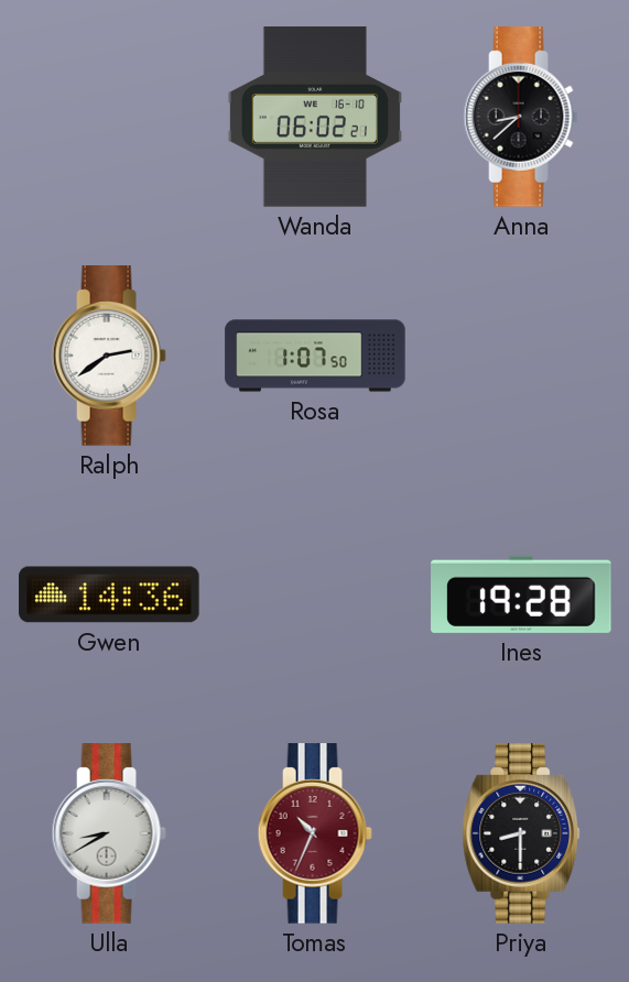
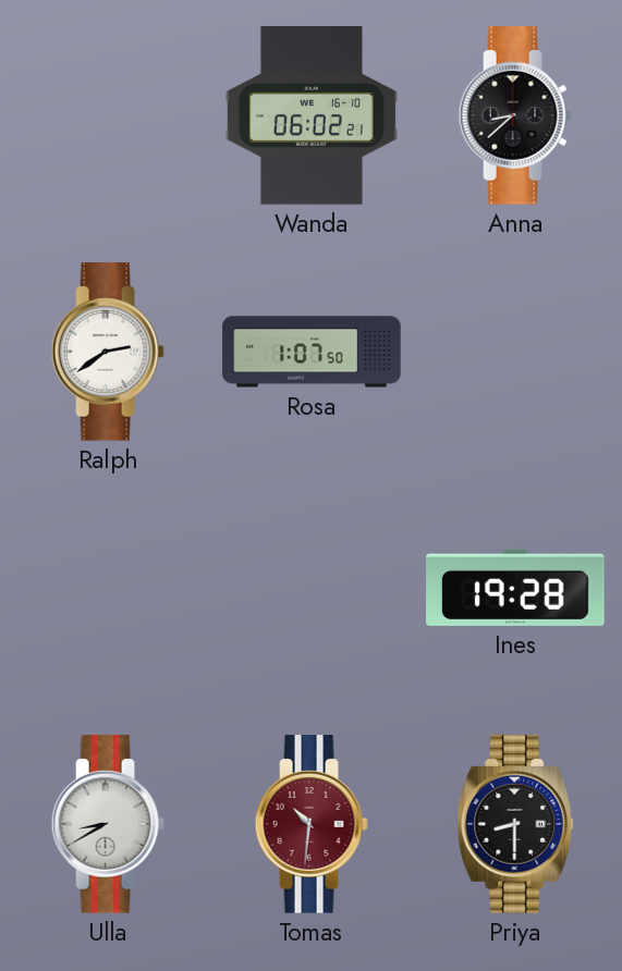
Gwen: 14:36 -> none (109, 594)
Tomas: 10:34 -> 10:31 (312, 824)
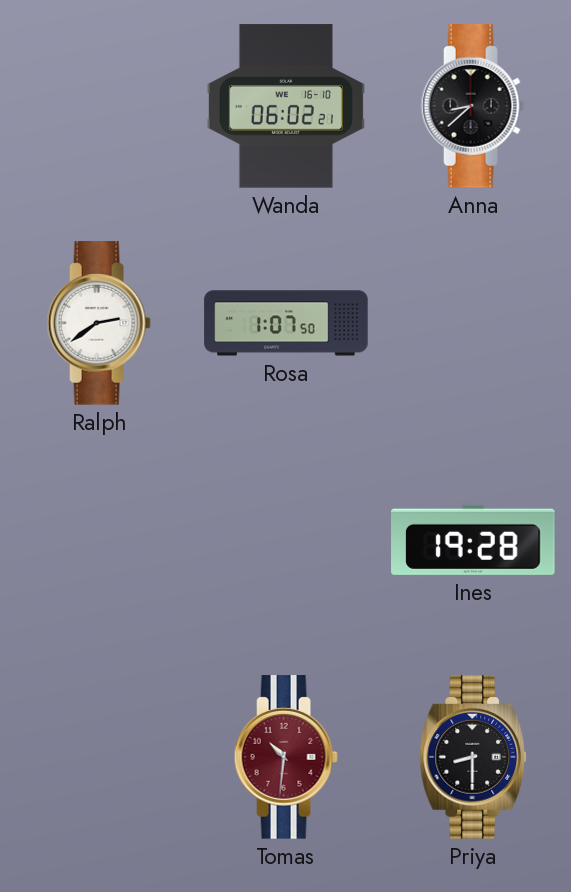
Ulla: 8:40 -> none (108, 824)
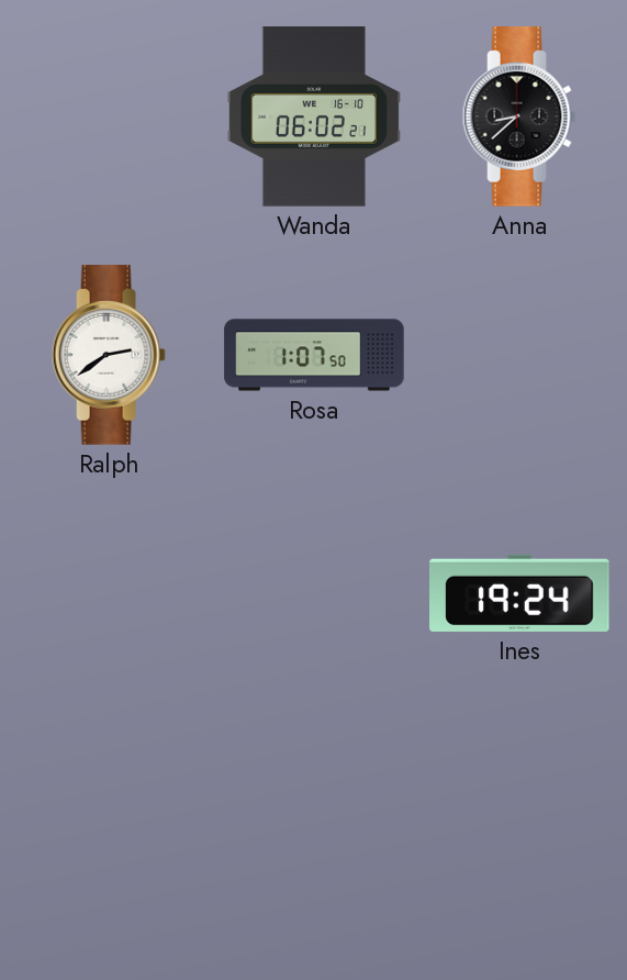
Ines: 19:28 -> 19:24 (519, 593)
Tomas: 10:31 -> none (286, 757)
Priya: 8:30 -> none (473, 757)
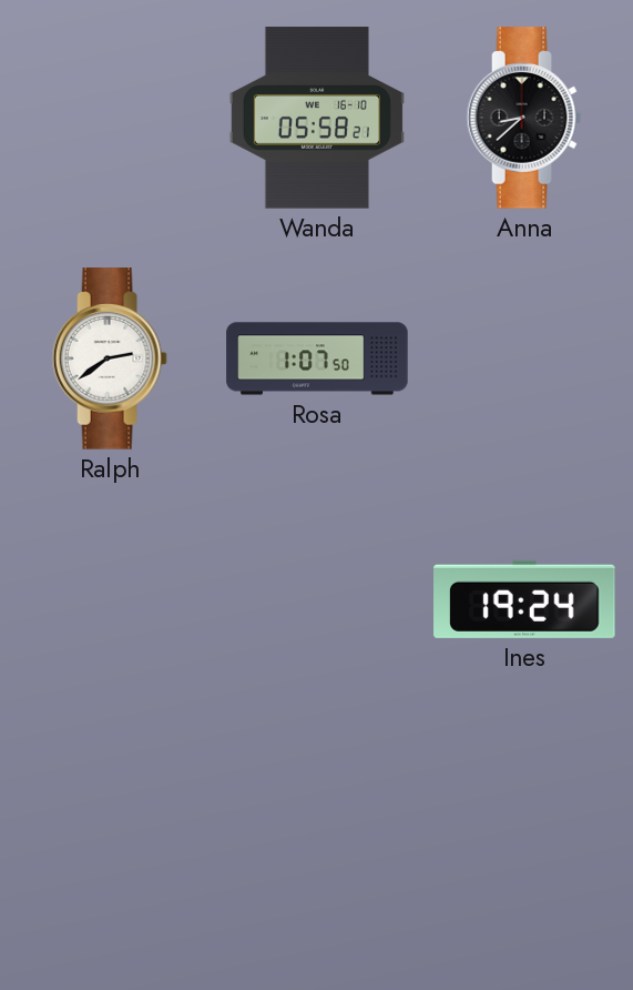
Wanda: 06:02 -> 05:58 (317, 118)
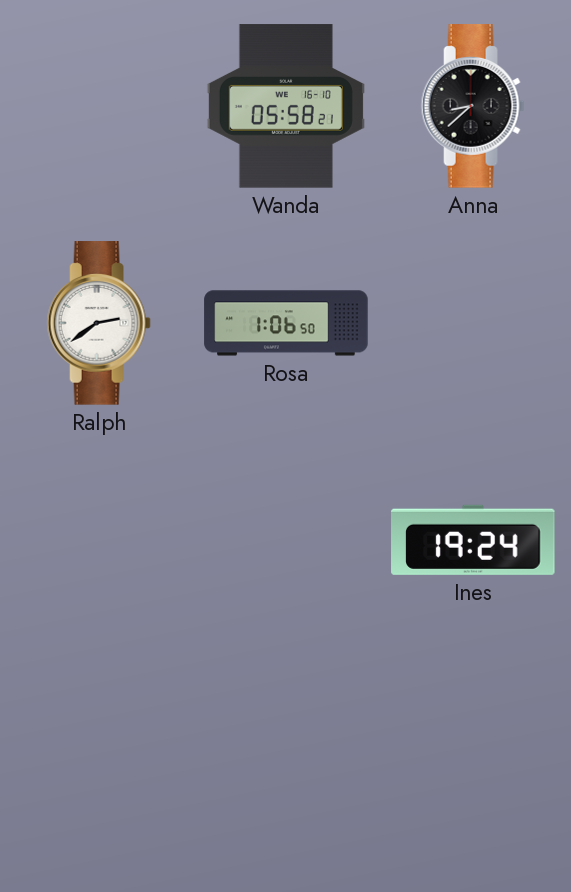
Rosa: 1:07 -> 1:06 (286, 323)
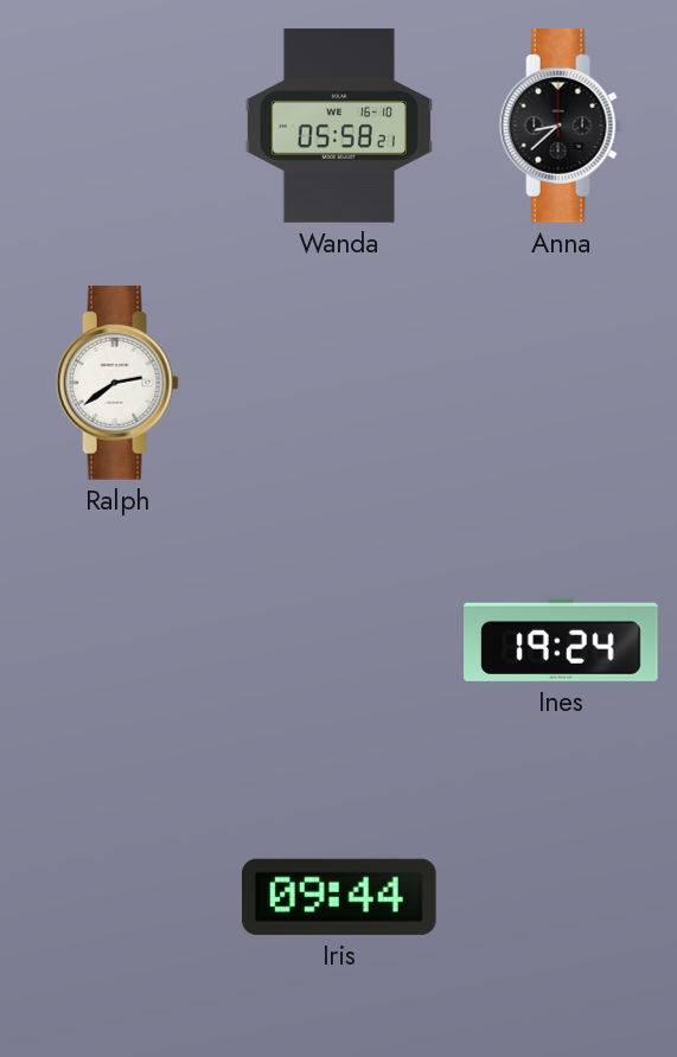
Rosa: 1:06 -> none (286, 323)
Iris: none -> 09:44 (340, 897)
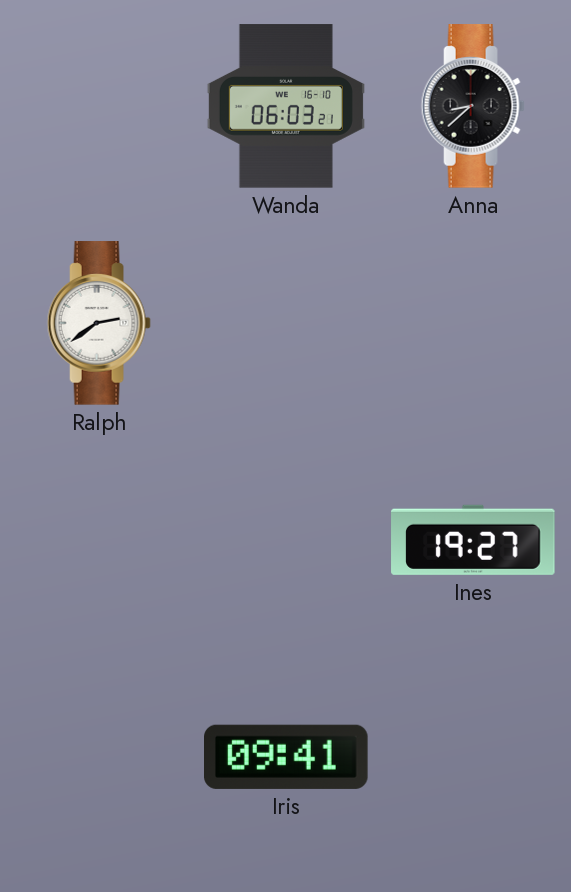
Wanda: 05:58 -> 06:03 (286, 106)
Ines: 19:24 -> 19:27 (473, 540)
Iris: 09:44 -> 09:41 (287, 757)
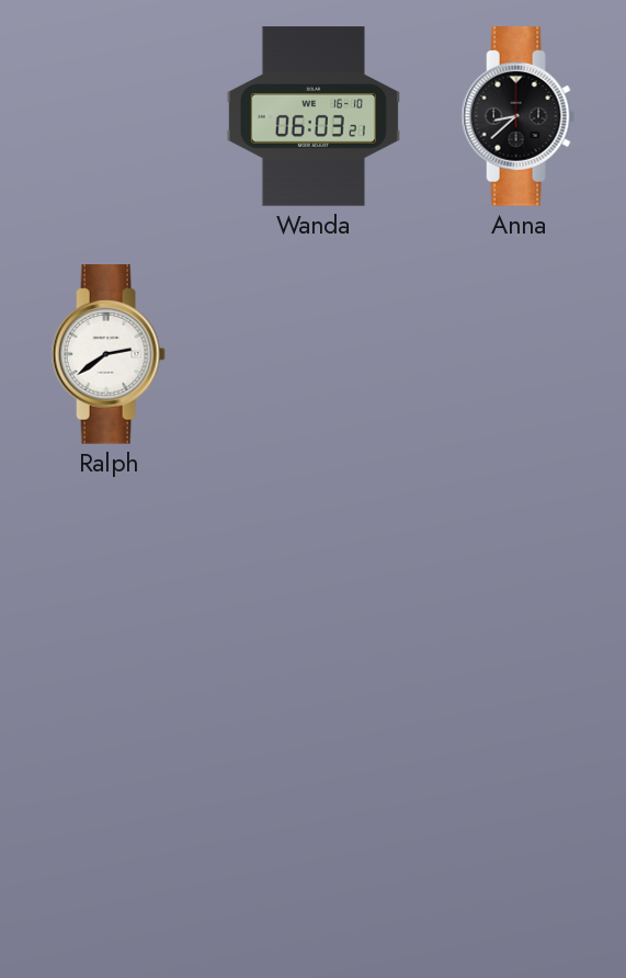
Ines: 19:27 -> none (473, 540)
Iris: 09:41 -> none (287, 757)
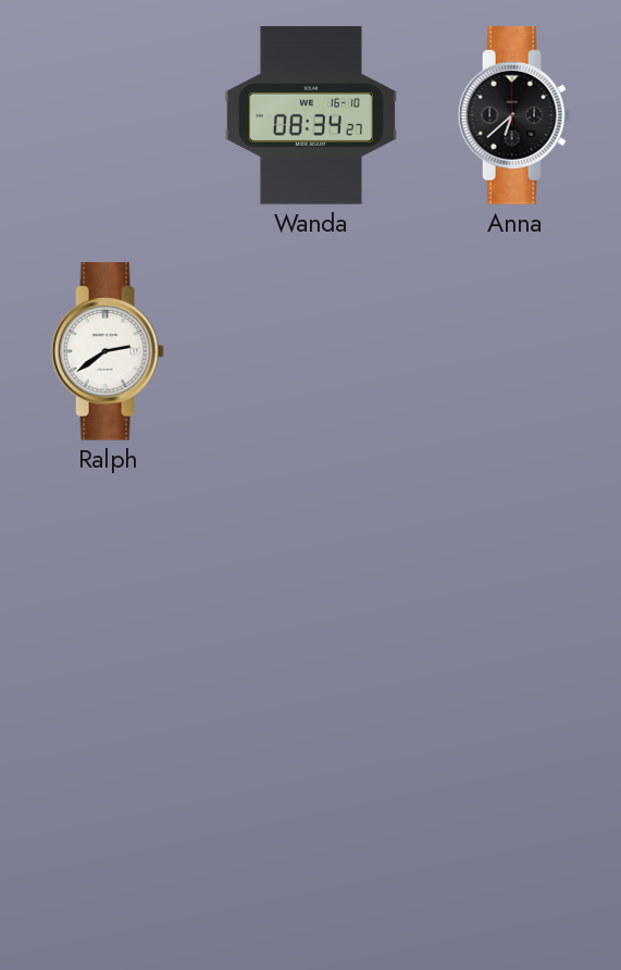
Wanda: 06:03 -> 08:34 (311, 115)
Anna: 8:38 -> 6:38 (514, 115)
